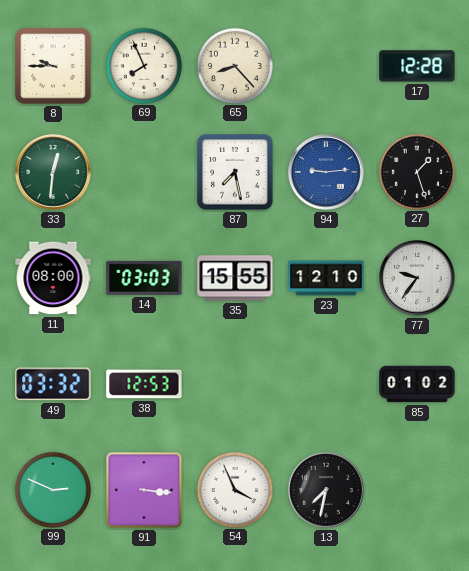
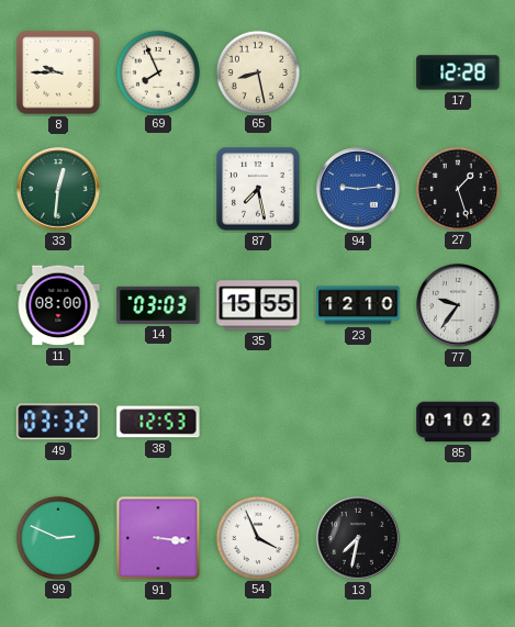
65: 8:23 -> 8:28 (257, 71)
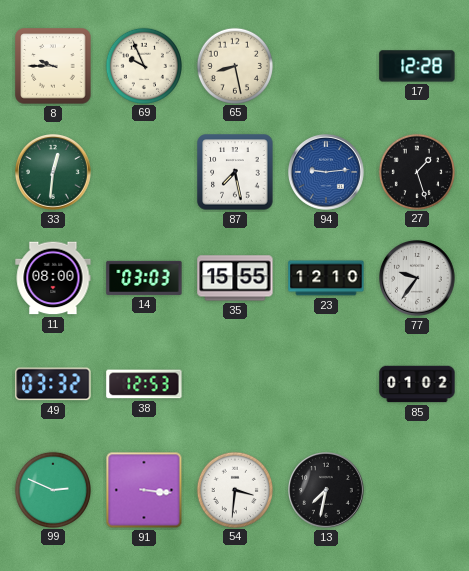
69: 7:56 -> 9:56 (143, 65)
54: 3:56 -> 3:31 (234, 489)
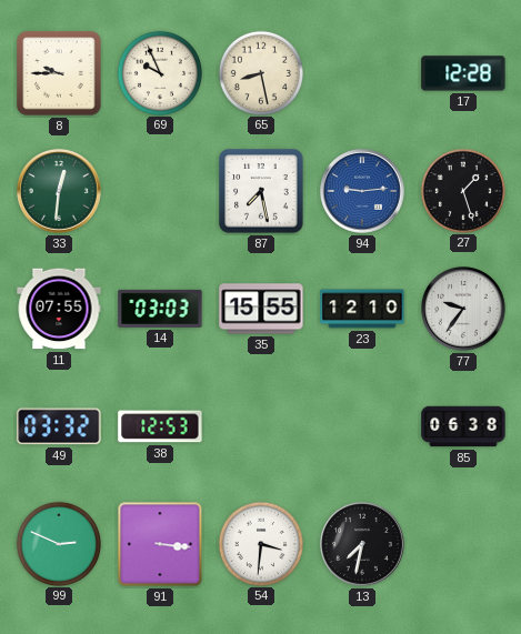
11: 08:00 -> 07:55 (59, 309)
85: 01:02 -> 06:38 (463, 426)
